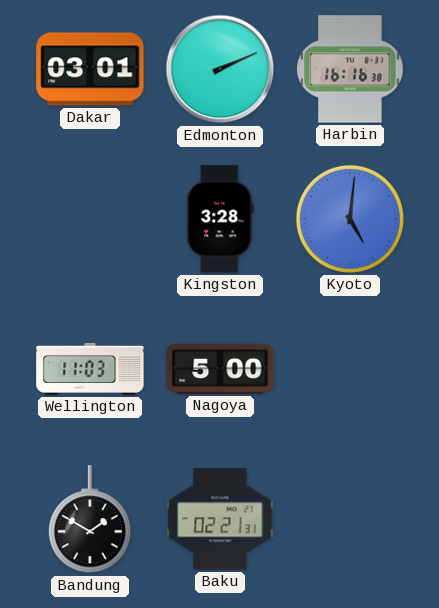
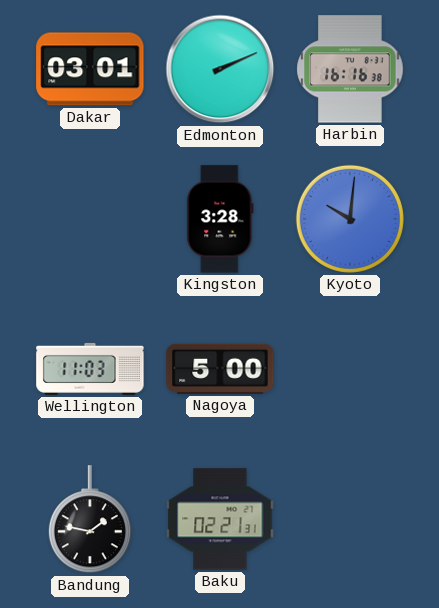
Kyoto: 5:01 -> 10:01 (350, 219)
Bandung: 1:50 -> 1:47 (90, 520)
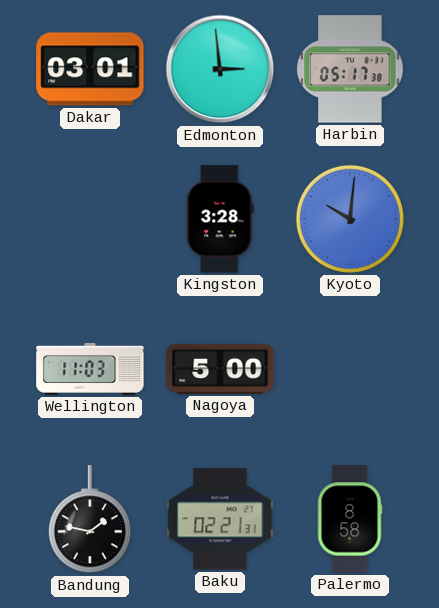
Edmonton: 2:11 -> 2:59 (220, 69)
Harbin: 16:16 -> 05:17 (350, 69)
Palermo: none -> 8:58 (350, 519)
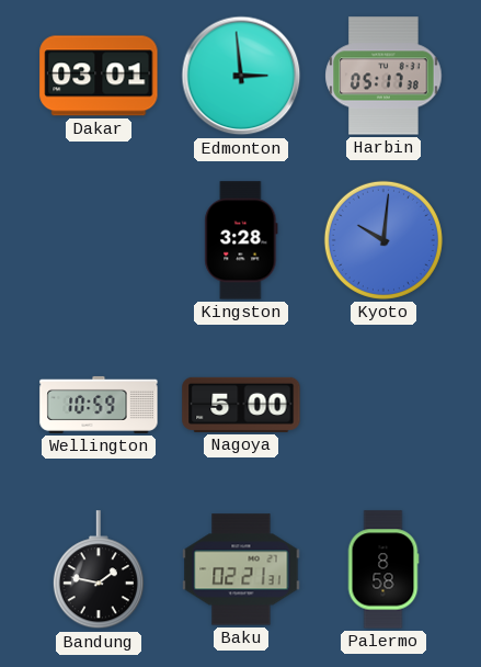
Wellington: 11:03 -> 10:59 (99, 405)
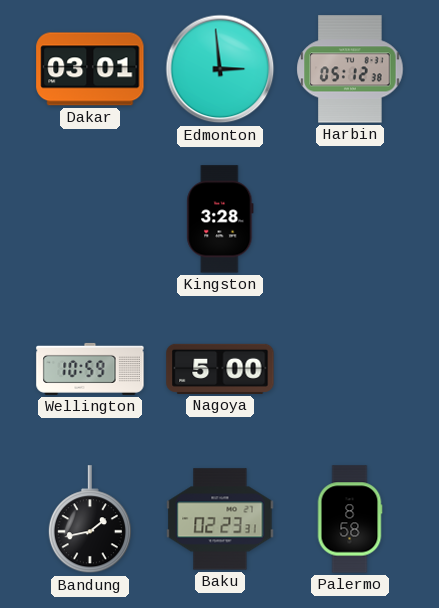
Harbin: 05:17 -> 05:12 (350, 69)
Kyoto: 10:01 -> none (383, 240)
Bandung: 1:47 -> 1:43 (90, 520)
Baku: 02:21 -> 02:23 (220, 519)
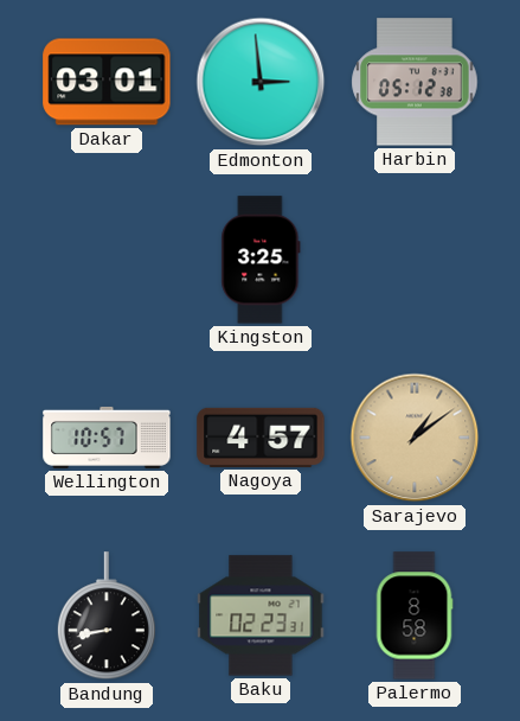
Kingston: 3:28 -> 3:25 (261, 260)
Wellington: 10:59 -> 10:57 (107, 438)
Nagoya: 5:00 -> 4:57 (261, 438)
Sarajevo: none -> 1:09 (415, 438)
Bandung: 1:43 -> 8:43 (107, 617)
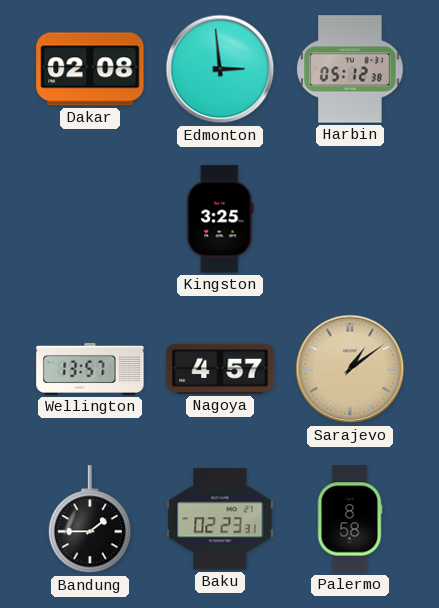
Dakar: 03:01 -> 02:08 (90, 69)
Wellington: 10:57 -> 13:57 (90, 369)
Bandung: 8:43 -> 1:45 (90, 520)
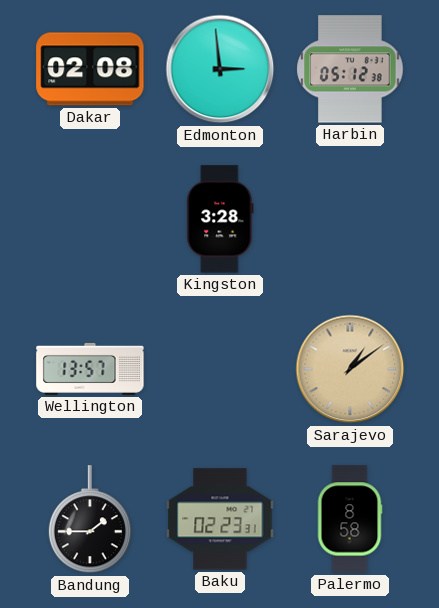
Kingston: 3:25 -> 3:28 (220, 219)
Nagoya: 4:57 -> none (220, 369)
